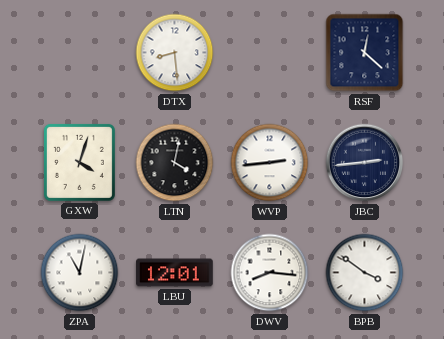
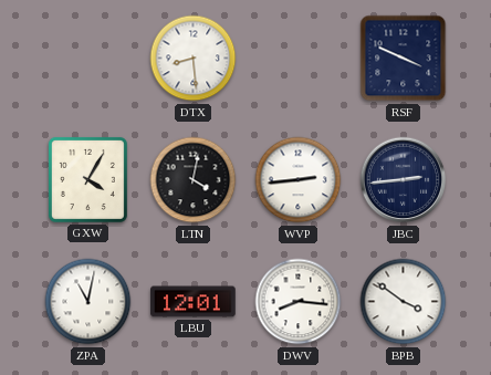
RSF: 12:22 -> 3:49 (404, 59)
GXW: 4:03 -> 4:05 (87, 179)
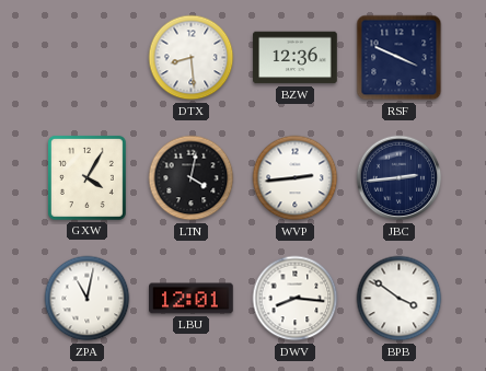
BZW: none -> 12:36 (296, 58)
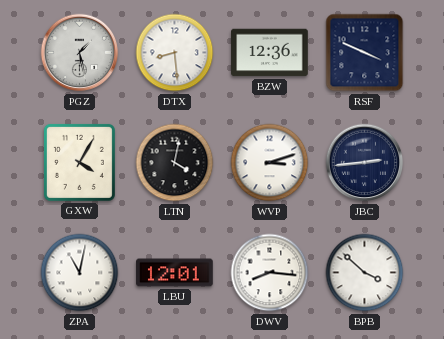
PGZ: none -> 1:28 (80, 53)
WVP: 2:44 -> 3:12 (270, 163)
BPB: 3:51 -> 3:52 (365, 273)
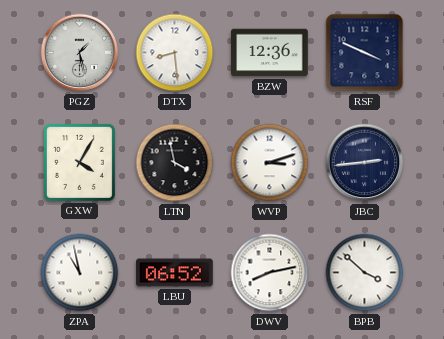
LTN: 4:02 -> 3:58 (175, 163)
ZPA: 11:02 -> 10:58 (80, 273)
LBU: 12:01 -> 06:52 (175, 273)
DWV: 8:16 -> 8:13 (270, 273)
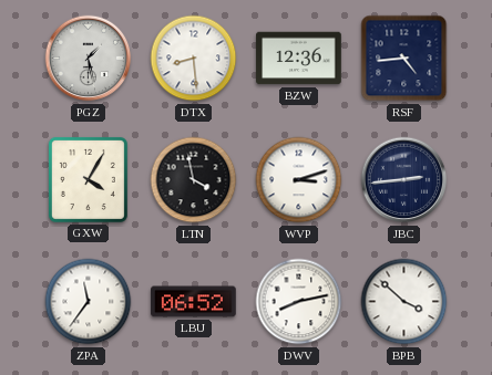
RSF: 3:49 -> 4:44 (404, 59)
ZPA: 10:58 -> 11:36 (89, 302)
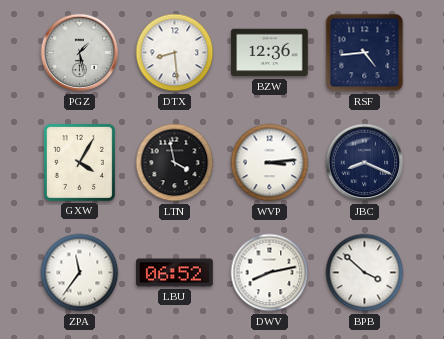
WVP: 3:12 -> 3:14 (270, 163)
JBC: 2:44 -> 8:19 (365, 163)
